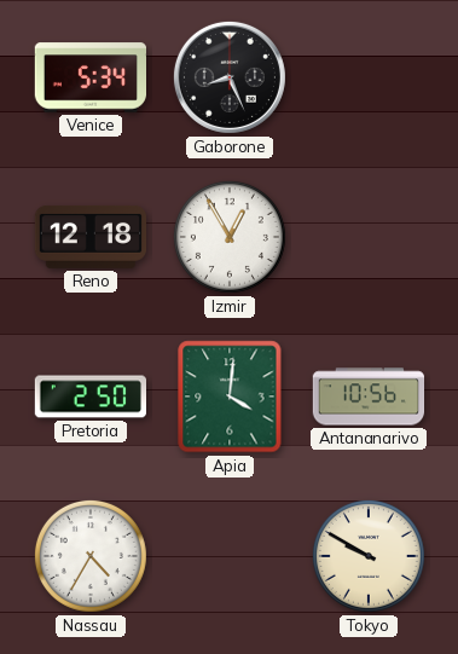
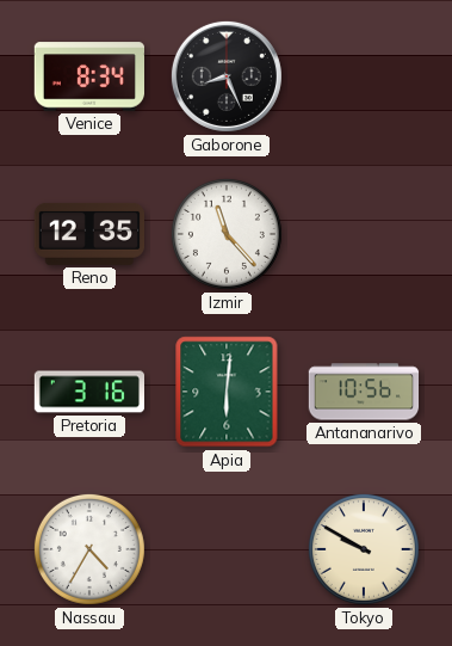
Venice: 5:34 -> 8:34 (88, 76)
Reno: 12:18 -> 12:35 (88, 234)
Izmir: 12:55 -> 11:23 (227, 234)
Pretoria: 2:50 -> 3:16 (88, 392)
Apia: 4:01 -> 6:01 (227, 392)
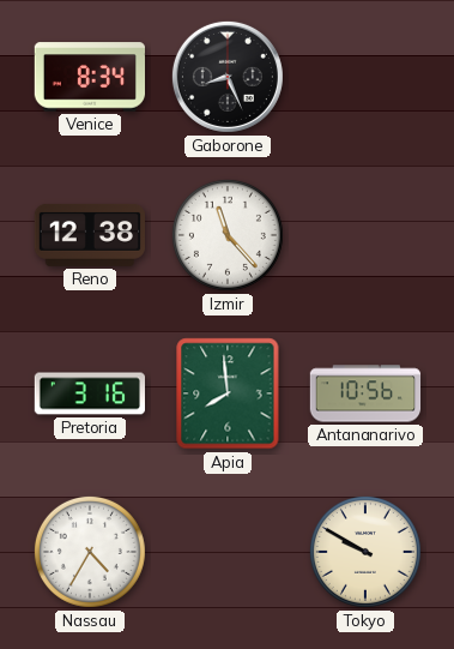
Reno: 12:35 -> 12:38 (89, 235)
Apia: 6:01 -> 7:59 (228, 393)
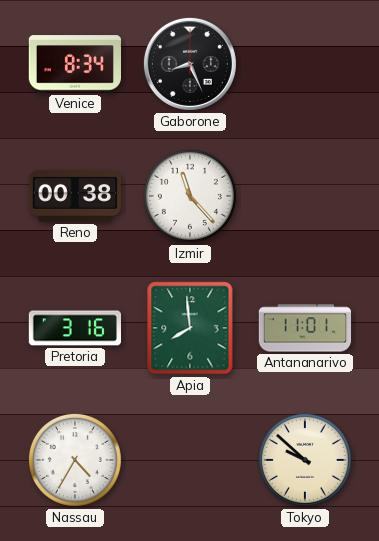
Reno: 12:38 -> 00:38 (74, 196)
Antananarivo: 10:56 -> 11:01 (305, 328)
Tokyo: 9:50 -> 9:52 (305, 460)
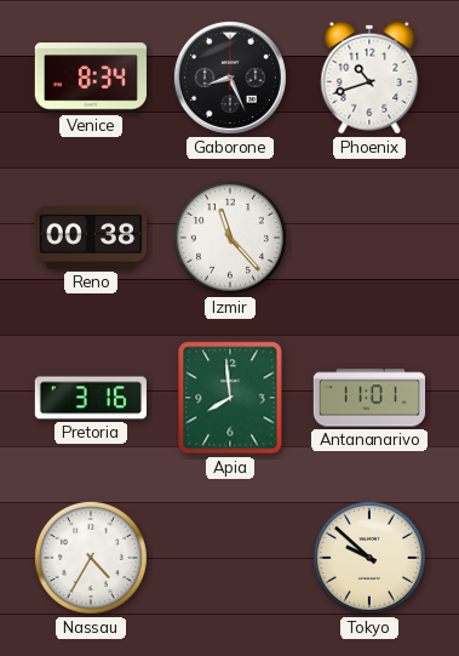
Phoenix: none -> 10:42 (369, 78)
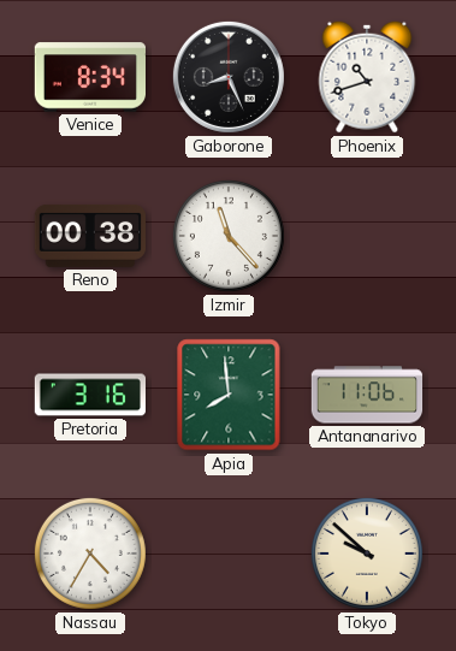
Antananarivo: 11:01 -> 11:06 (367, 395)
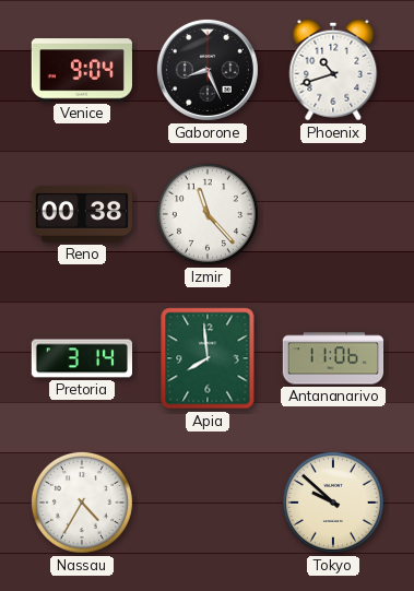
Venice: 8:34 -> 9:04 (81, 70)
Pretoria: 3:16 -> 3:14 (81, 358)
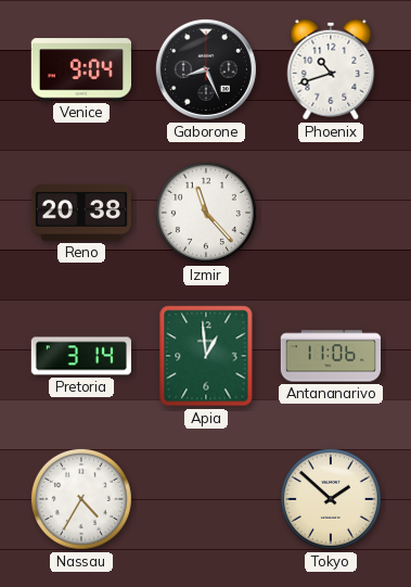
Reno: 00:38 -> 20:38 (80, 213)
Apia: 7:59 -> 12:59 (206, 356)
Tokyo: 9:52 -> 1:52 (331, 499)
